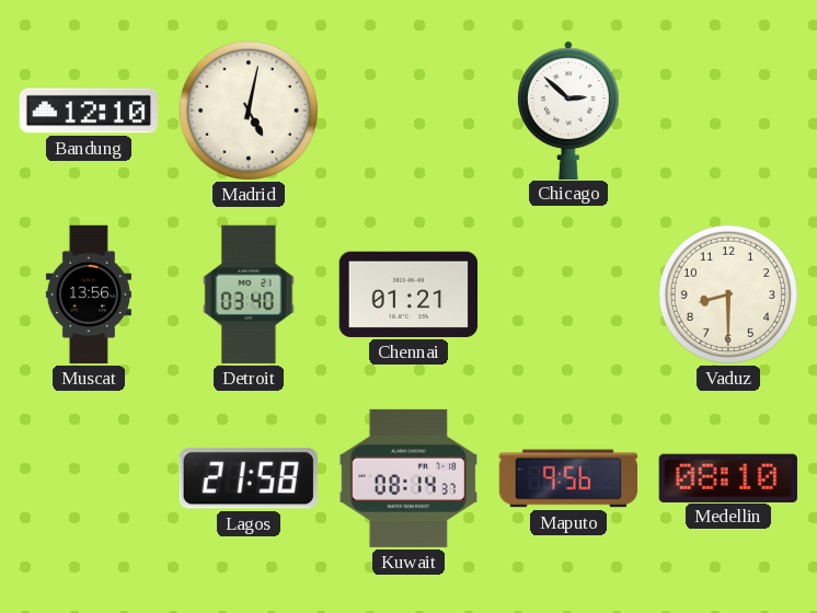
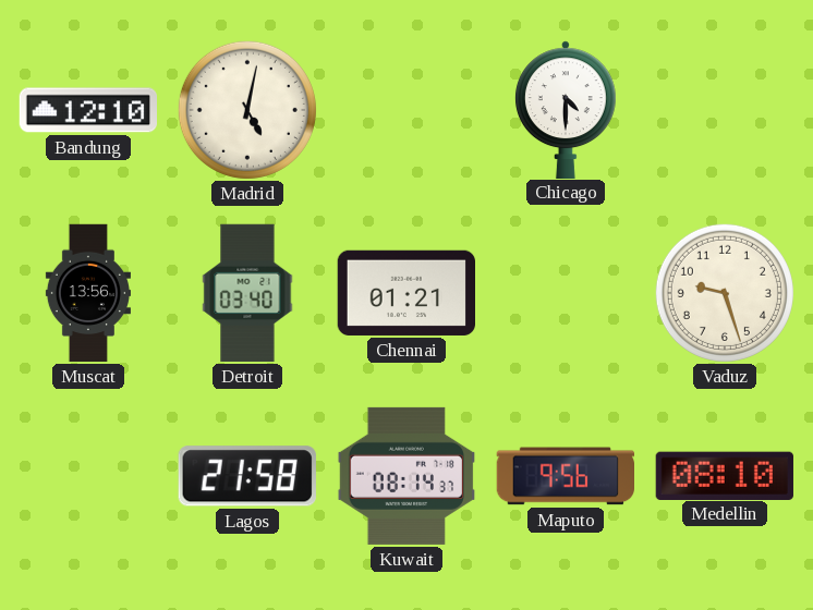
Chicago: 2:52 -> 4:30 (566, 109)
Vaduz: 8:30 -> 9:27 (725, 293)
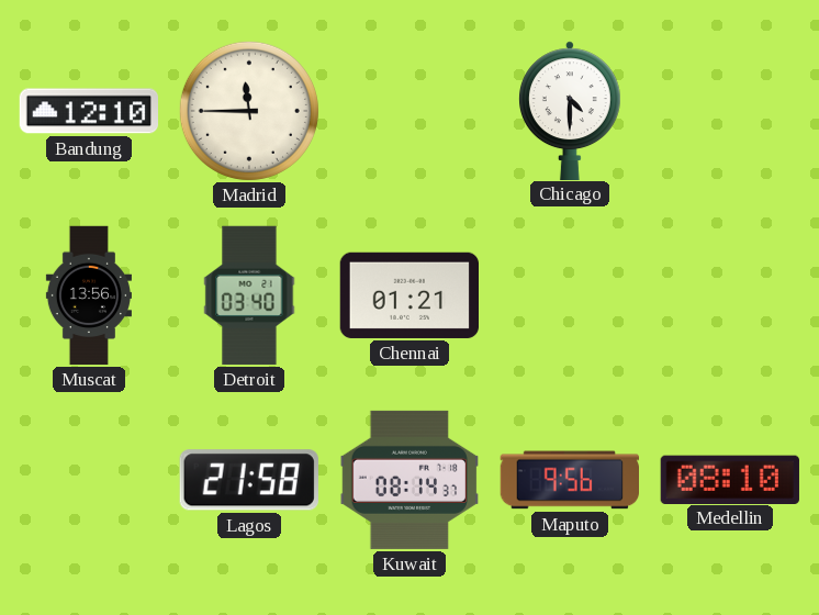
Madrid: 5:02 -> 11:45 (249, 111)
Vaduz: 9:27 -> none (725, 293)
